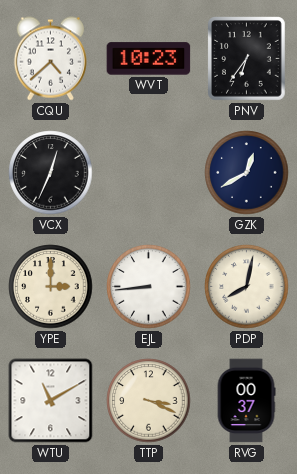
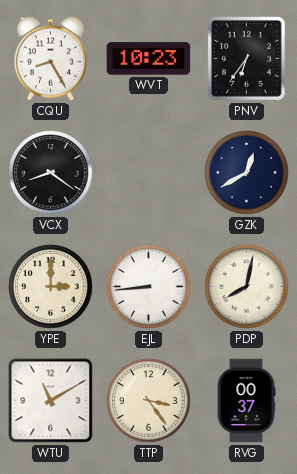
CQU: 4:38 -> 8:25 (50, 59)
VCX: 12:34 -> 8:21 (51, 173)
TTP: 3:19 -> 3:24 (149, 401)
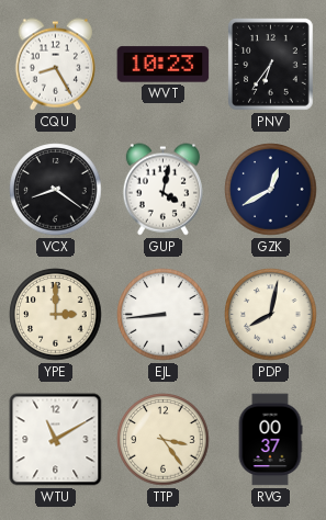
GUP: none -> 4:02 (162, 190)
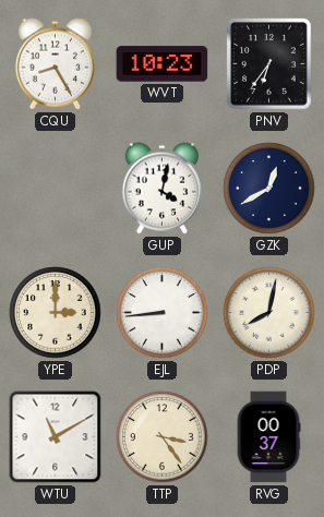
VCX: 8:21 -> none (56, 190)
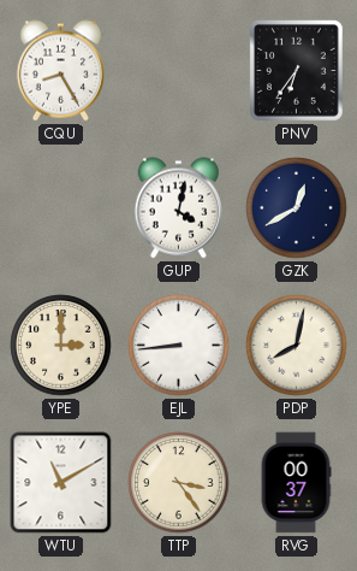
WVT: 10:23 -> none (163, 64)
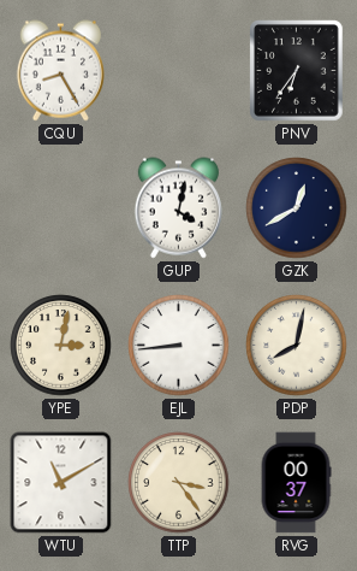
YPE: 3:00 -> 3:02 (61, 346)
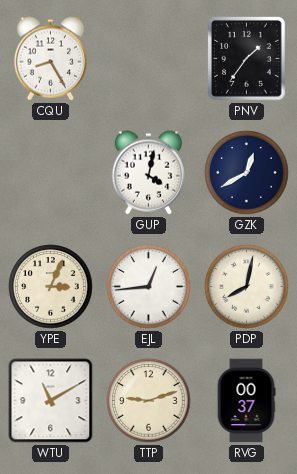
PNV: 6:36 -> 1:36 (247, 59)
YPE: 3:02 -> 3:04 (51, 287)
EJL: 8:44 -> 12:44 (149, 287)
TTP: 3:24 -> 9:12 (149, 401)
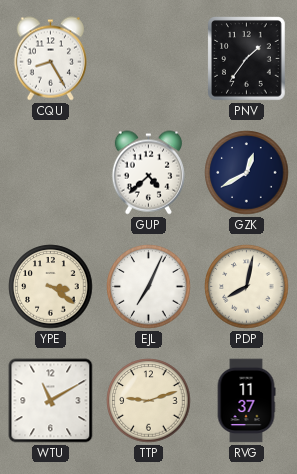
GUP: 4:02 -> 4:38 (148, 173)
YPE: 3:04 -> 3:21 (51, 287)
EJL: 12:44 -> 7:04 (149, 287)
RVG: 00:37 -> 11:37 (246, 401)
